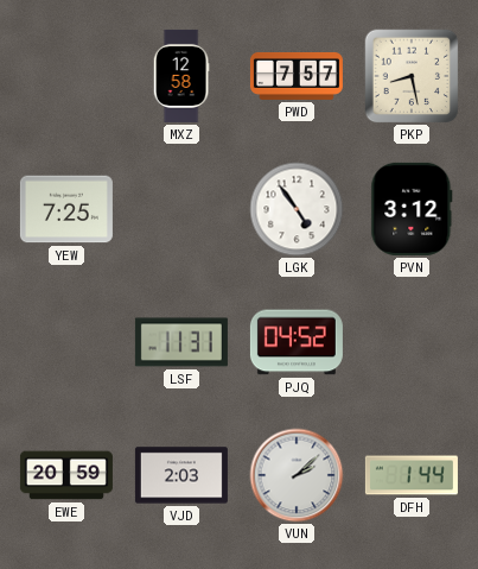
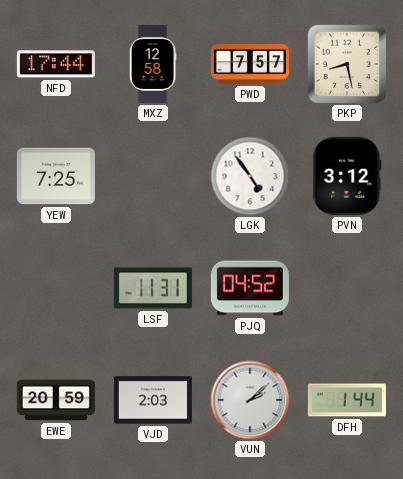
NFD: none -> 17:44 (56, 64)
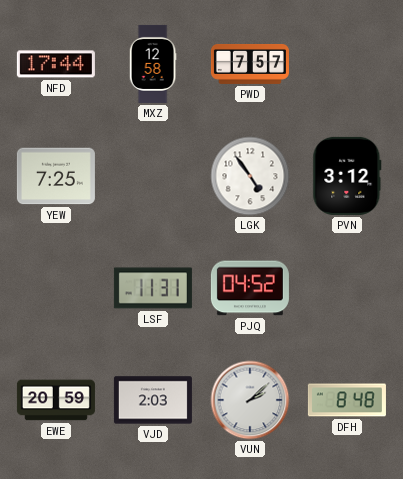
PKP: 8:28 -> none (347, 64)
DFH: 1:44 -> 8:48 (347, 400)
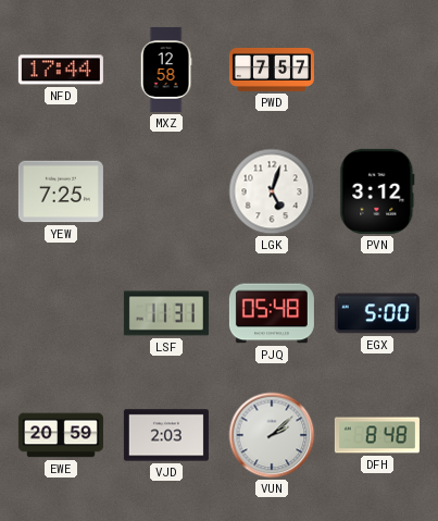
LGK: 4:54 -> 5:03 (272, 191)
PJQ: 04:52 -> 05:48 (272, 313)
EGX: none -> 5:00 (377, 313)
